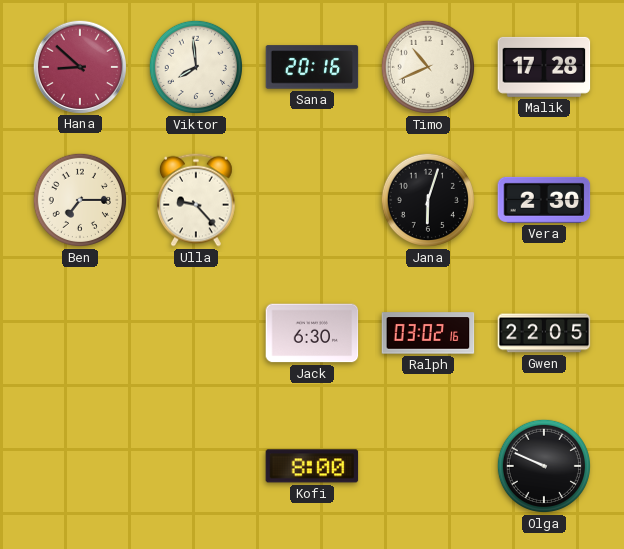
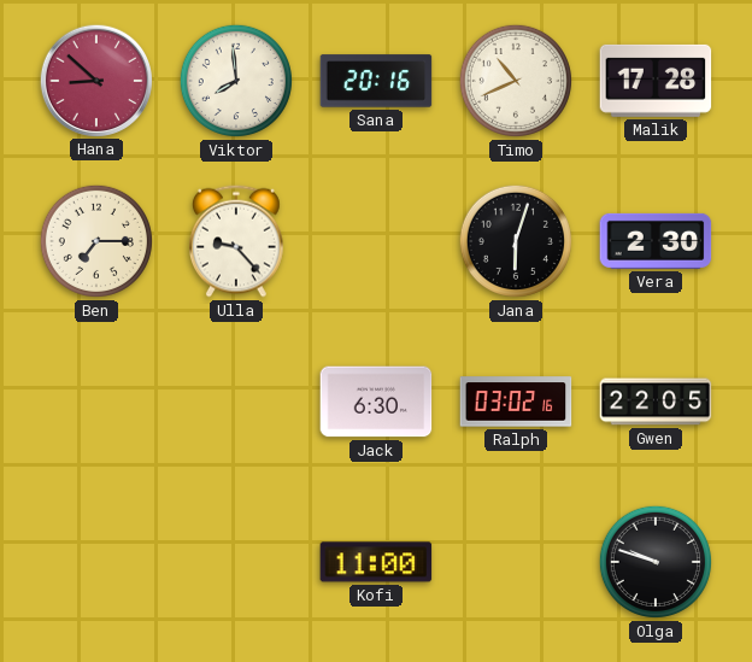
Kofi: 8:00 -> 11:00 (376, 562)
Olga: 9:49 -> 9:48 (656, 562)
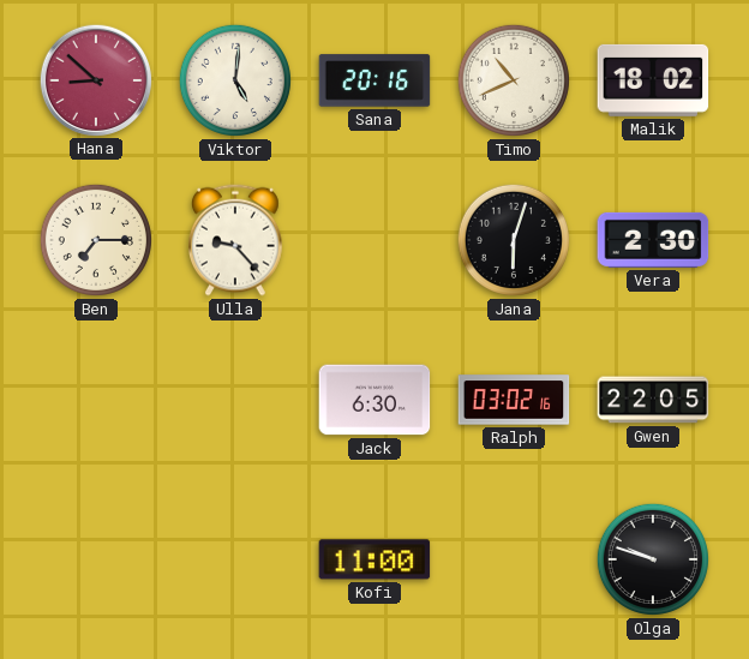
Viktor: 7:59 -> 5:01 (235, 80)
Malik: 17:28 -> 18:02 (653, 80)
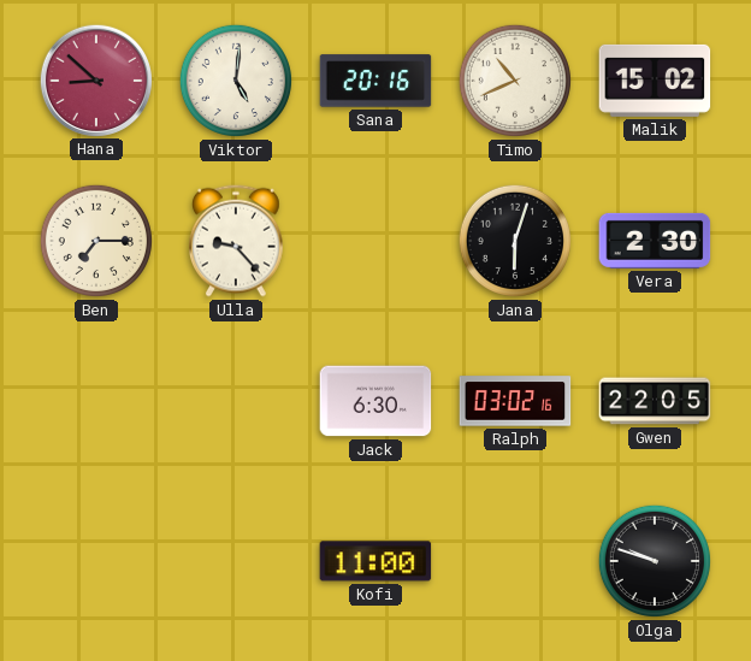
Malik: 18:02 -> 15:02 (655, 81)
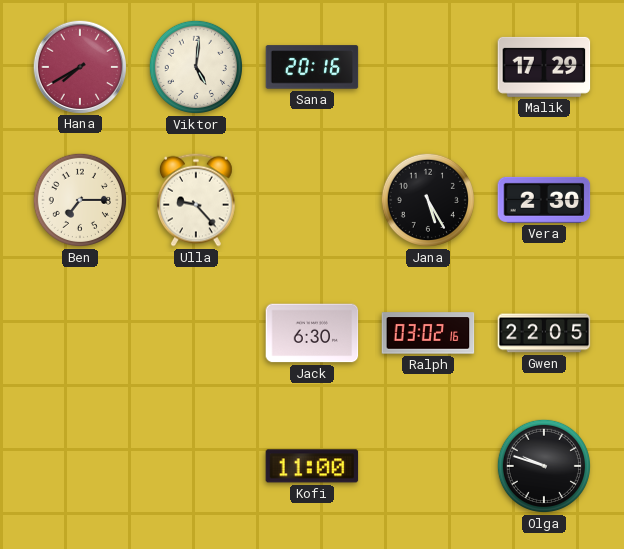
Hana: 8:52 -> 7:40 (79, 66)
Timo: 10:41 -> none (515, 81)
Malik: 15:02 -> 17:29 (544, 67)
Jana: 6:03 -> 5:25 (428, 200)
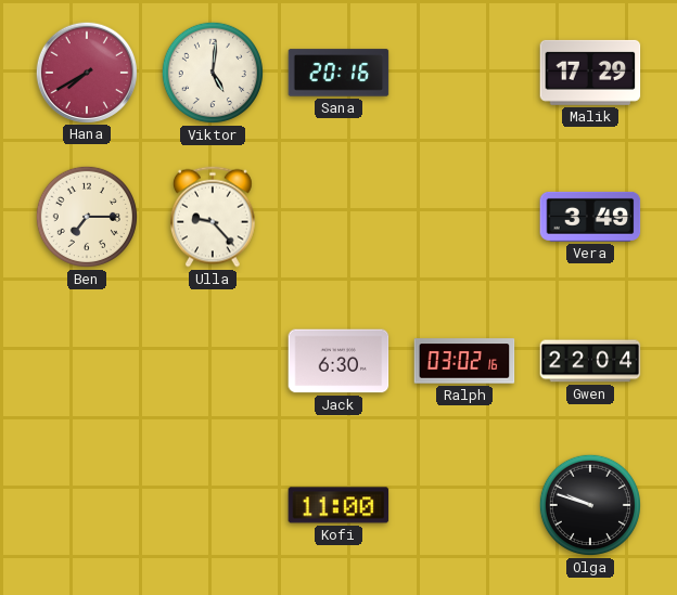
Jana: 5:25 -> none (428, 200)
Vera: 2:30 -> 3:49 (590, 217)
Gwen: 22:05 -> 22:04 (590, 361)
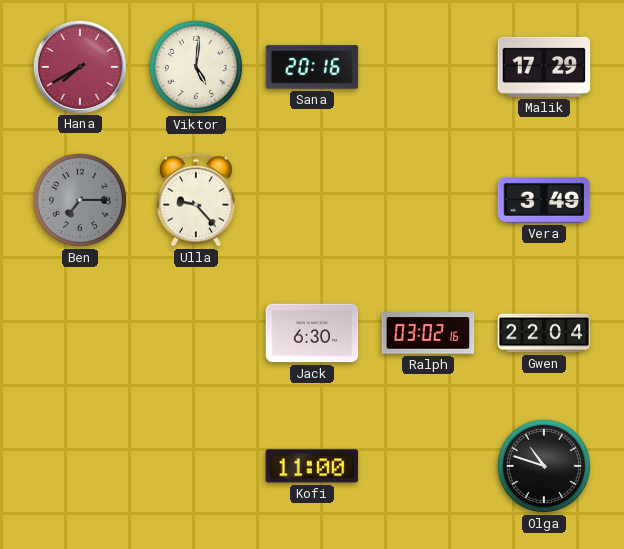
Ben dial: cream -> grey (80, 200)
Olga: 9:48 -> 10:48 (544, 466)
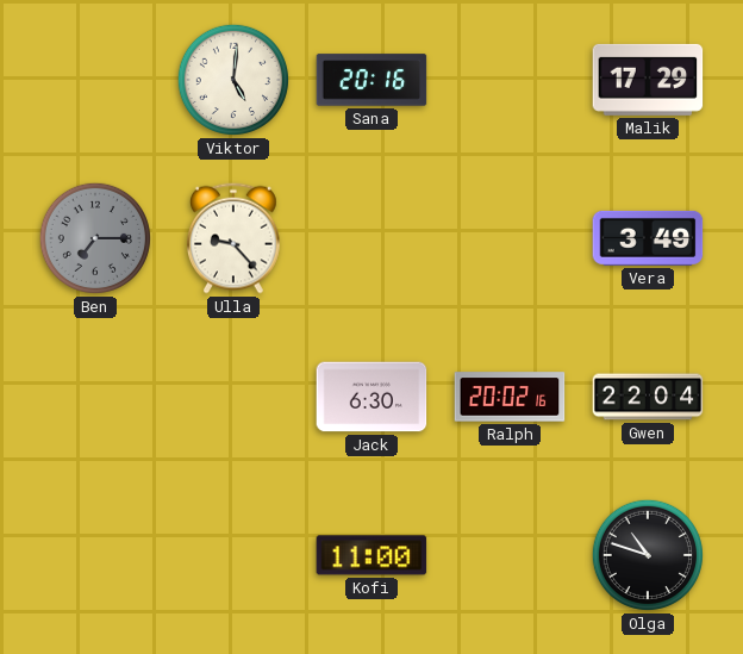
Hana: 7:40 -> none (79, 66)
Ralph: 03:02 -> 20:02 (510, 397)
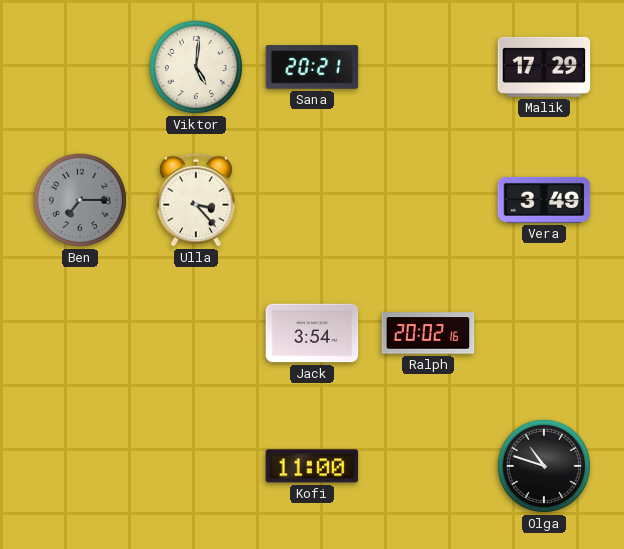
Sana: 20:16 -> 20:21 (312, 67)
Ulla: 9:23 -> 3:23 (197, 200)
Jack: 6:30 -> 3:54 (312, 333)
Gwen: 22:04 -> none (648, 397)
